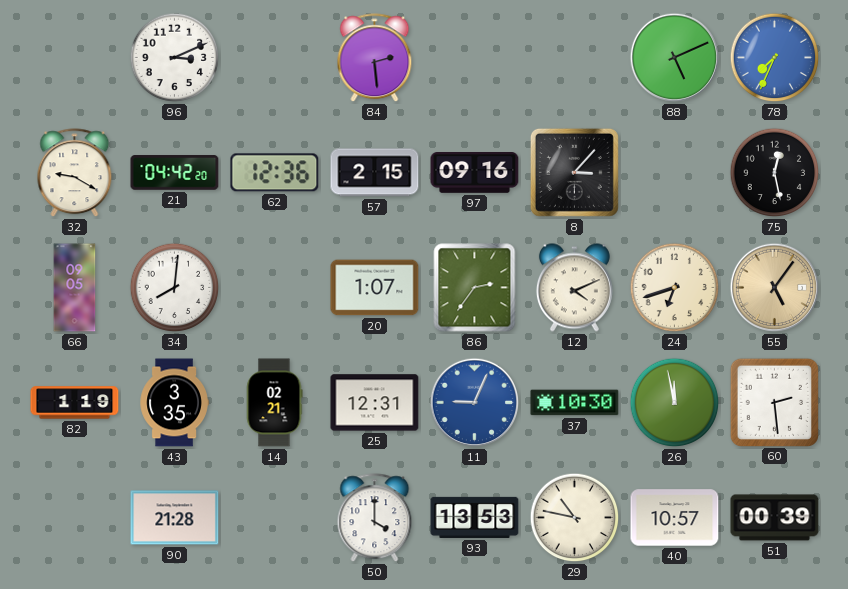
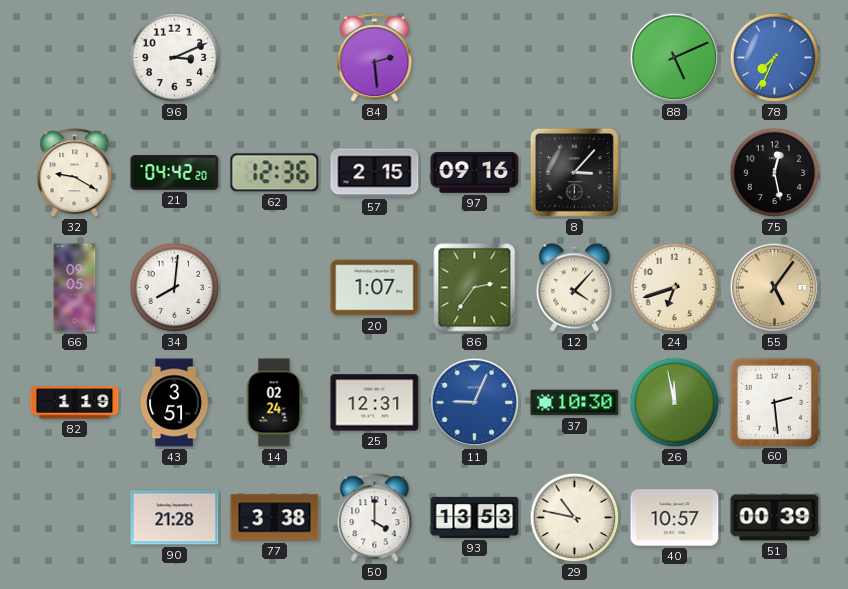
12: 4:11 -> 4:07 (574, 288)
43: 3:35 -> 3:51 (174, 403)
14: 02:21 -> 02:24 (274, 403)
77: none -> 3:38 (275, 518)
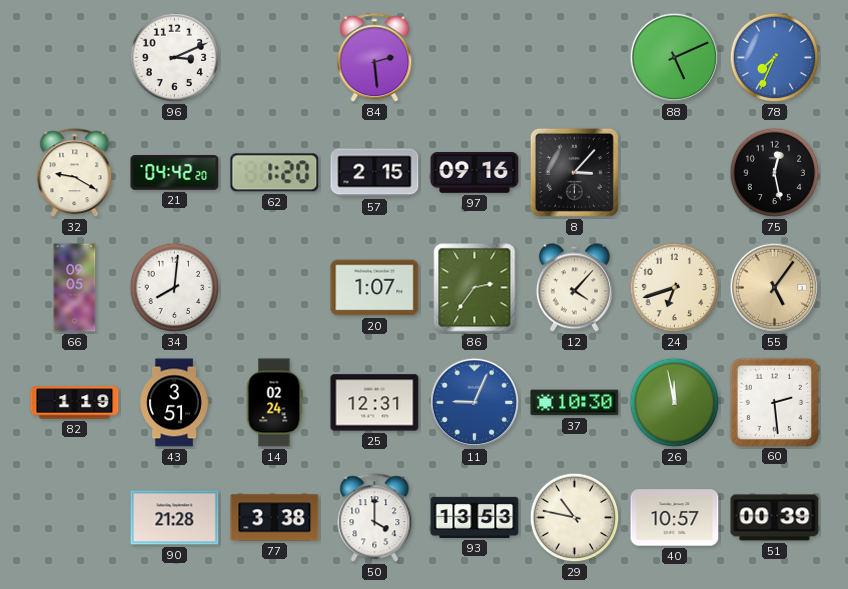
62: 12:36 -> 1:20 (275, 173)
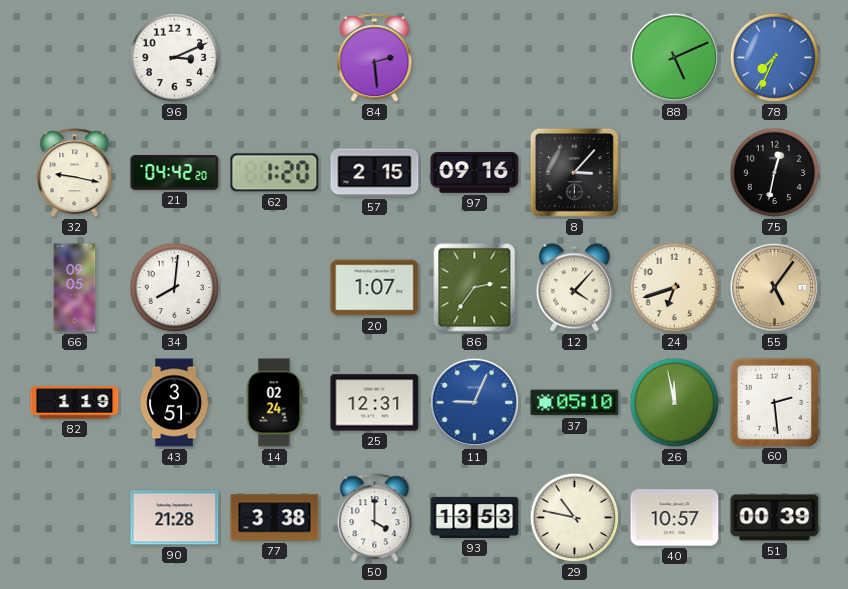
32: 9:20 -> 9:17 (75, 173)
75: 12:28 -> 12:32 (775, 173)
37: 10:30 -> 05:10 (575, 403)
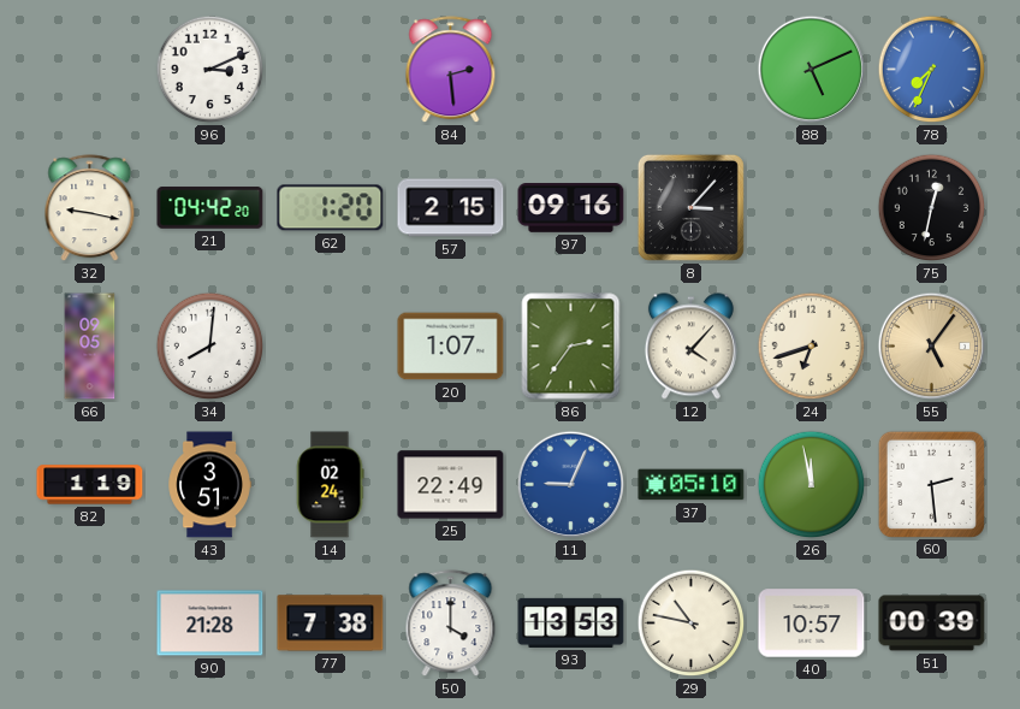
25: 12:31 -> 22:49 (451, 485)
77: 3:38 -> 7:38 (331, 624)
